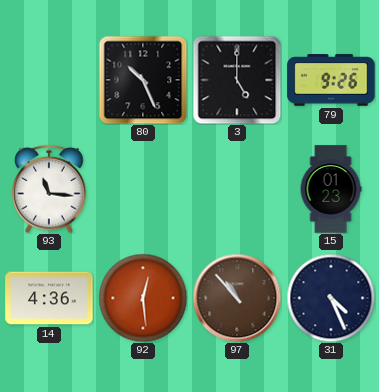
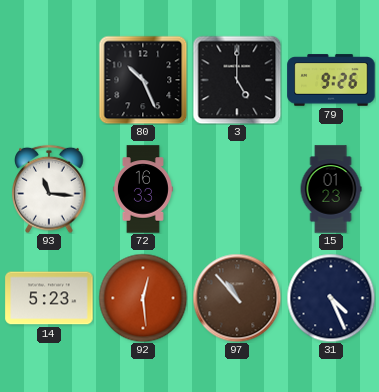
72: none -> 16:33 (143, 189)
14: 4:36 -> 5:23 (49, 298)
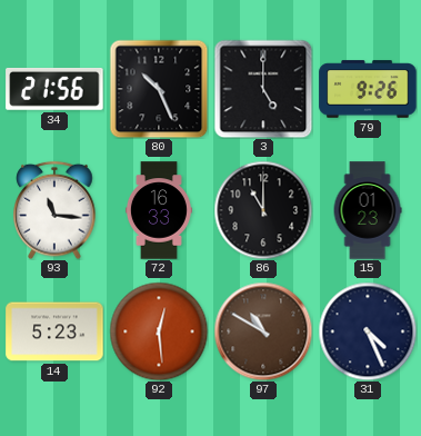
34: none -> 21:56 (54, 89)
86: none -> 11:00 (263, 210)
97: 10:53 -> 10:50 (263, 331)
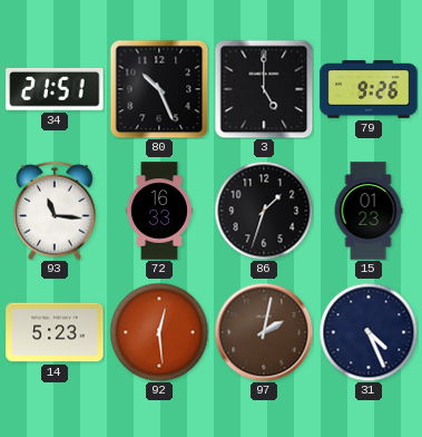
34: 21:56 -> 21:51 (55, 89)
86: 11:00 -> 1:33 (264, 211)
97: 10:50 -> 2:02 (264, 332)
